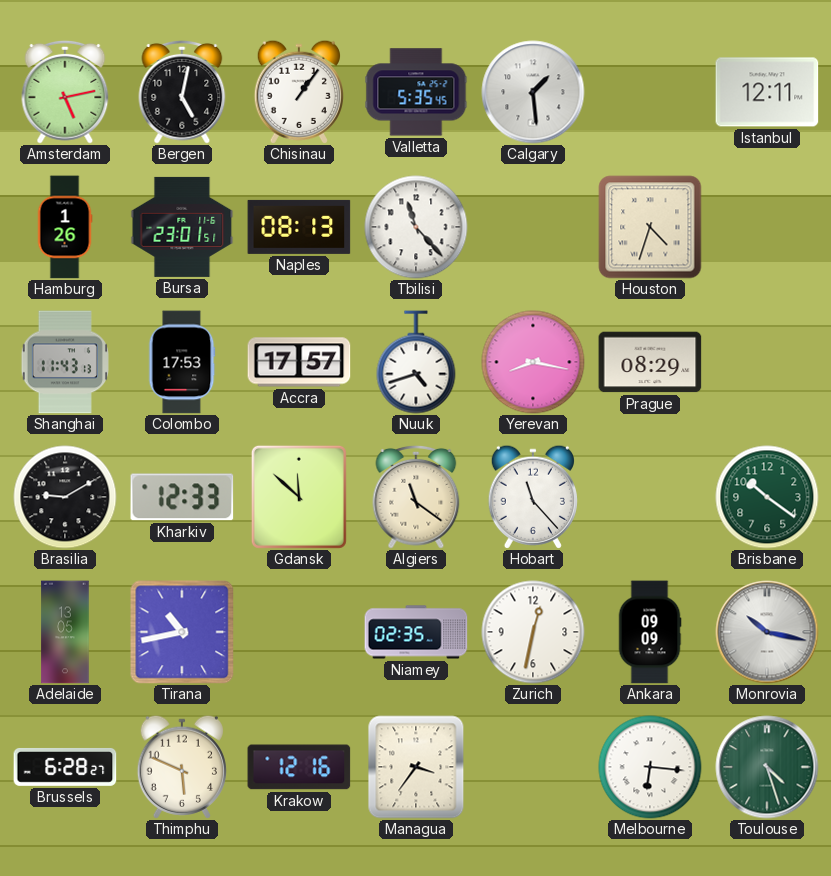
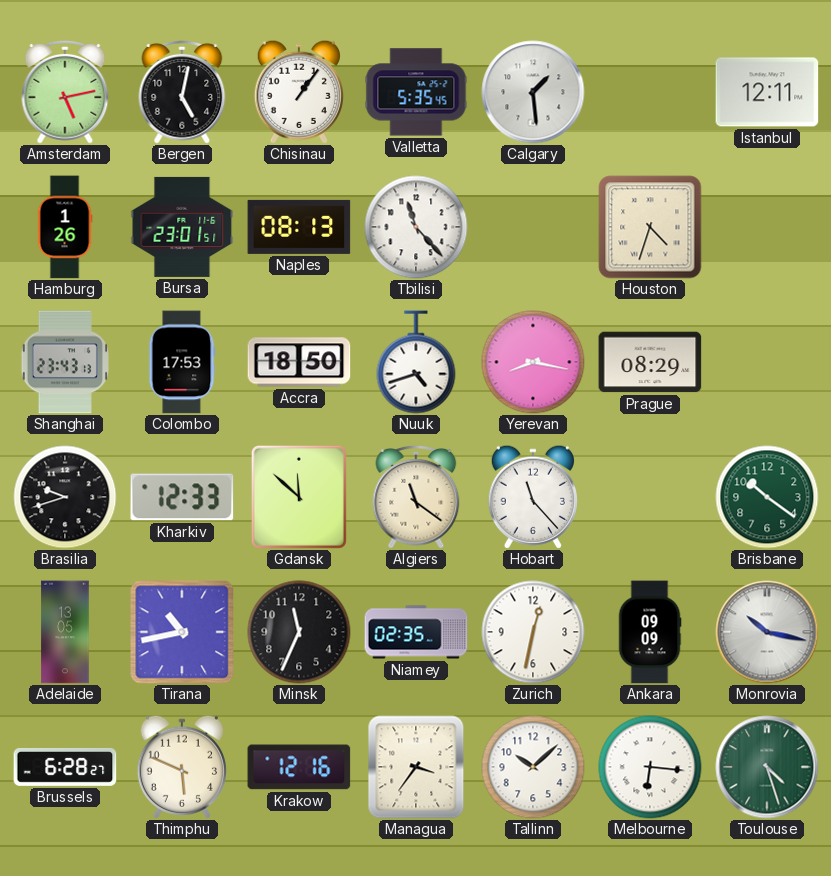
Shanghai: 11:43 -> 23:43 (65, 362)
Accra: 17:57 -> 18:50 (299, 362)
Brasilia: 9:10 -> 9:42 (65, 497)
Minsk: none -> 11:34 (299, 632)
Tallinn: none -> 10:08 (533, 767)
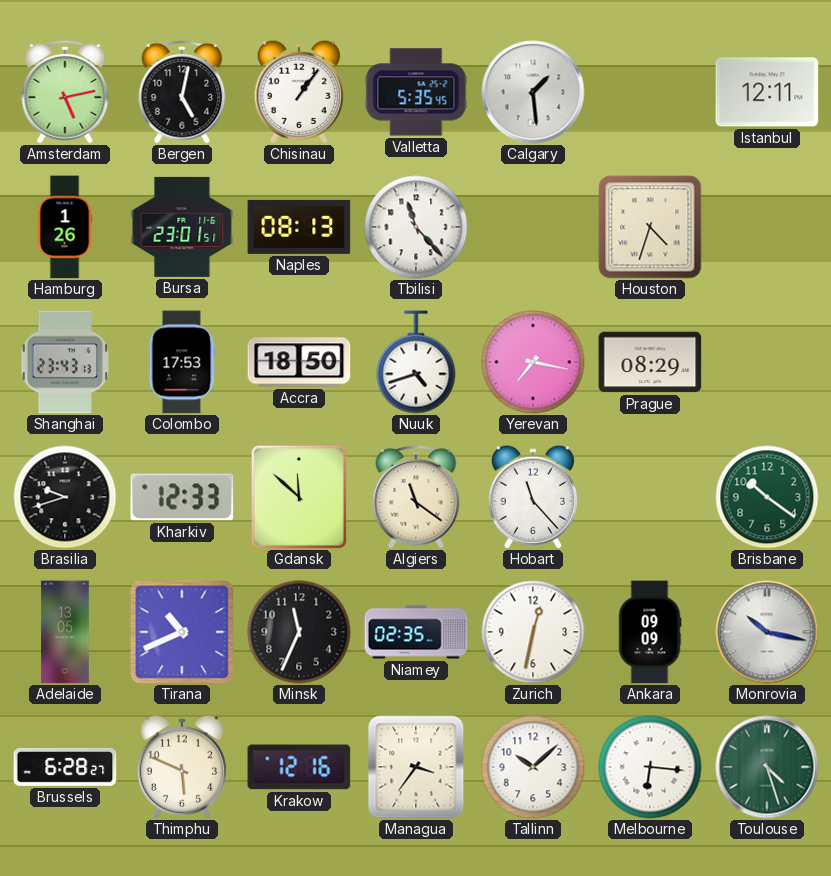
Yerevan: 8:17 -> 7:17 (533, 362)
Tirana: 10:43 -> 10:41 (182, 632)
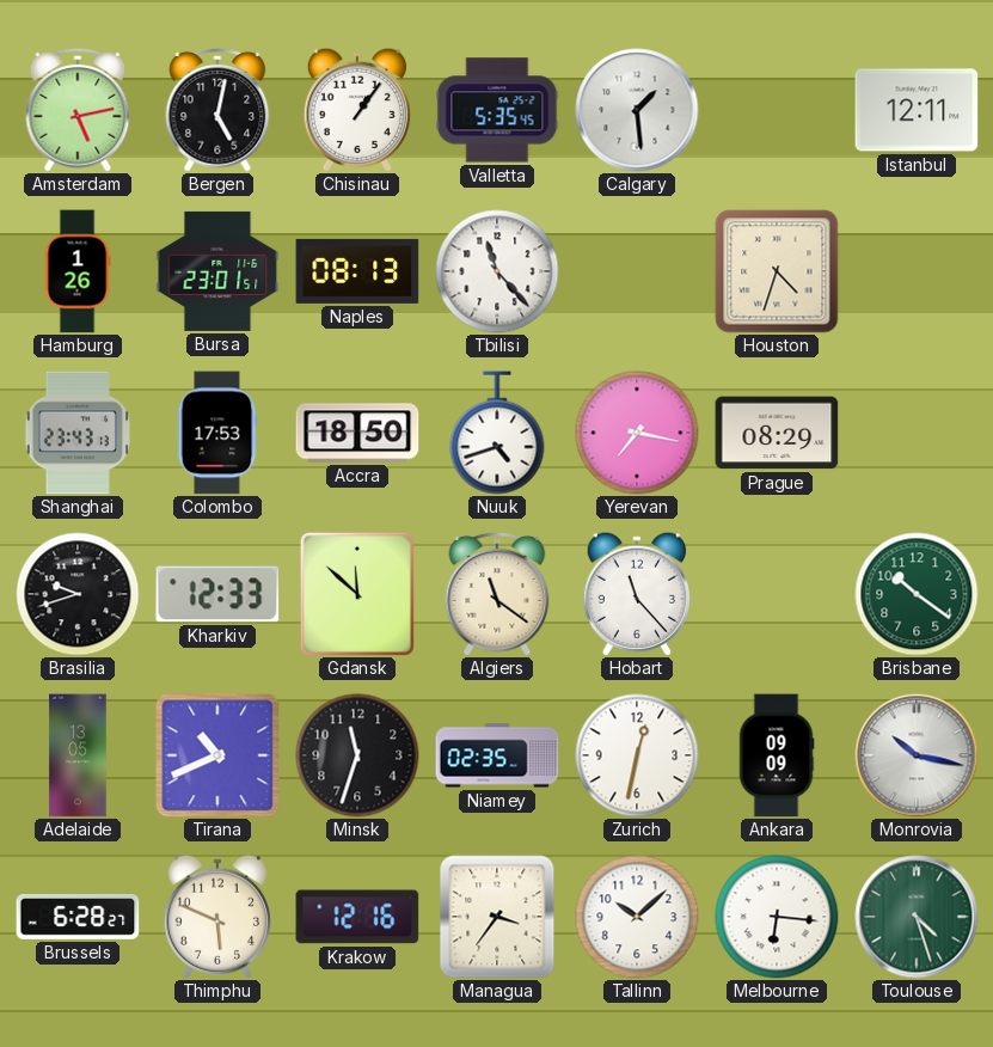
Minsk: 11:34 -> 11:33 (357, 755)
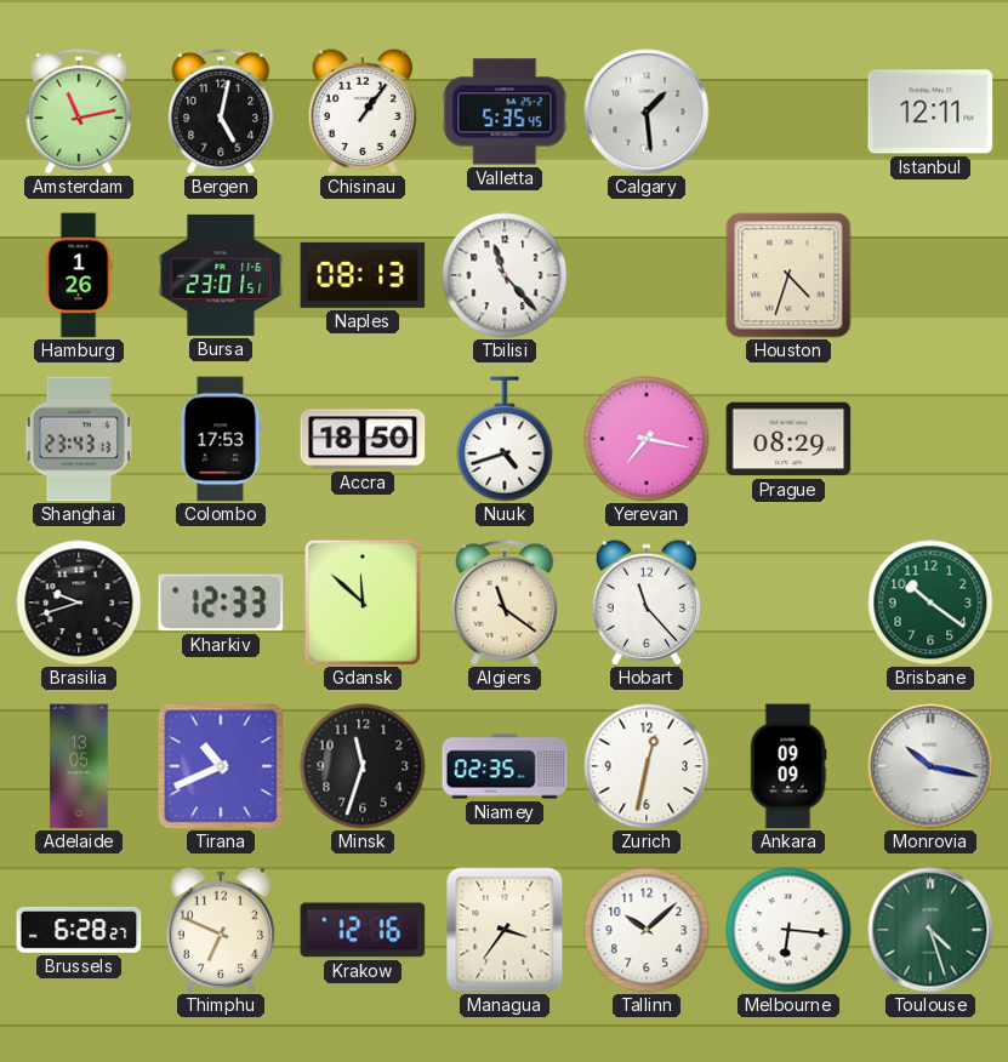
Amsterdam: 5:13 -> 11:13 (79, 112)
Thimphu: 5:49 -> 6:49 (221, 930)
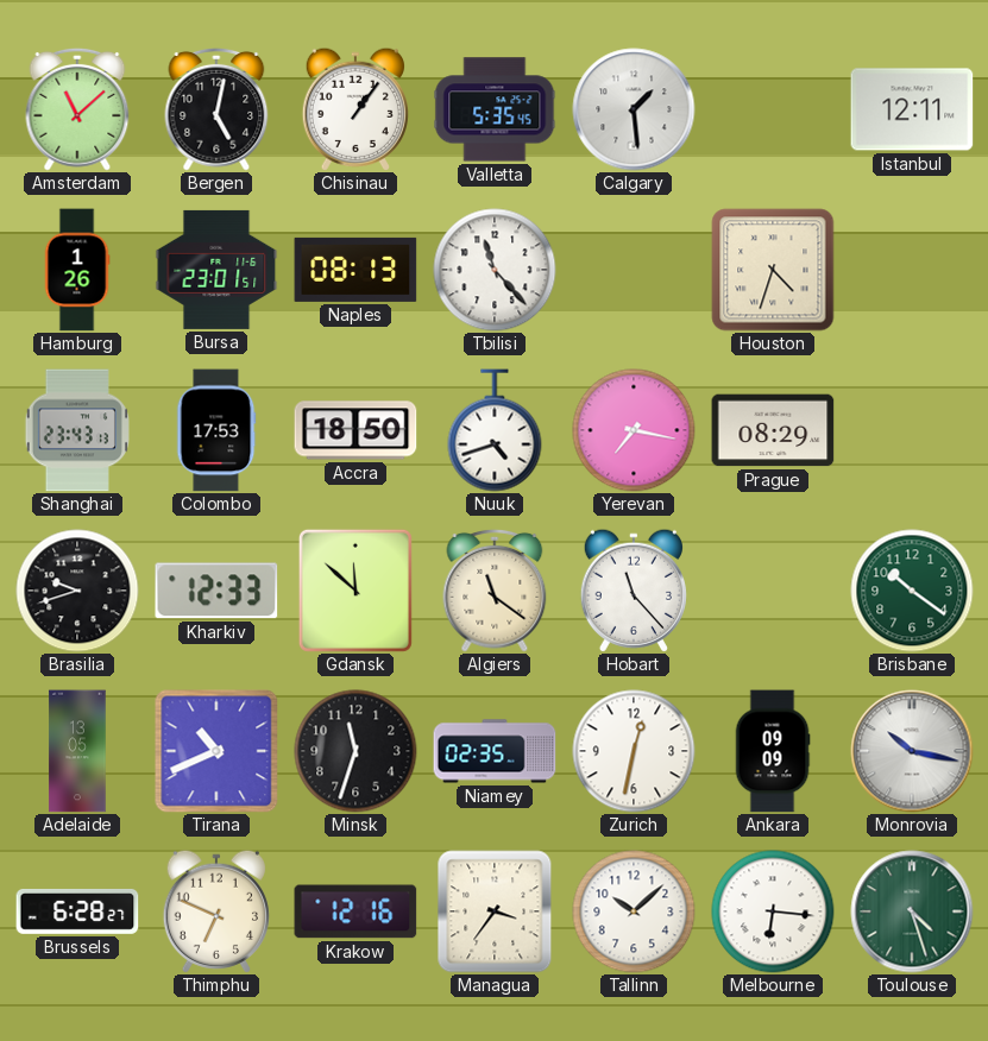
Amsterdam: 11:13 -> 11:08 (77, 109)
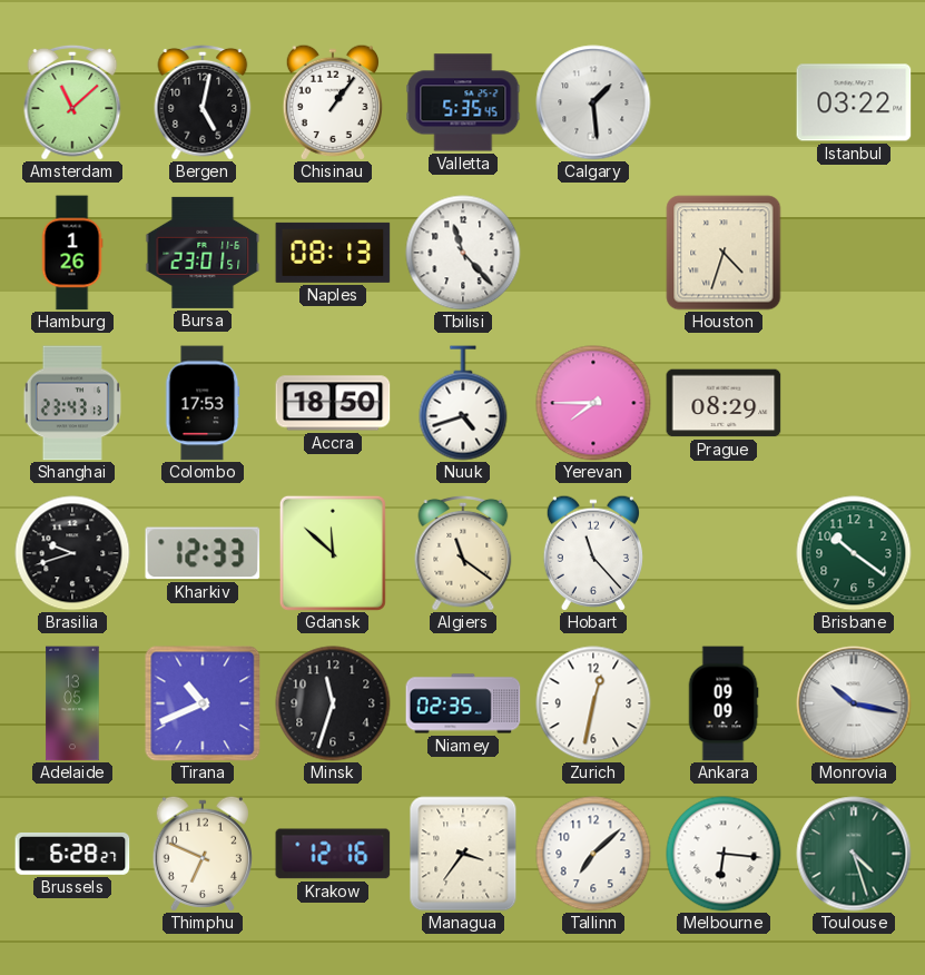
Istanbul: 12:11 -> 03:22 (854, 102)
Yerevan: 7:17 -> 7:45 (593, 403)
Tallinn: 10:08 -> 7:08 (593, 854)
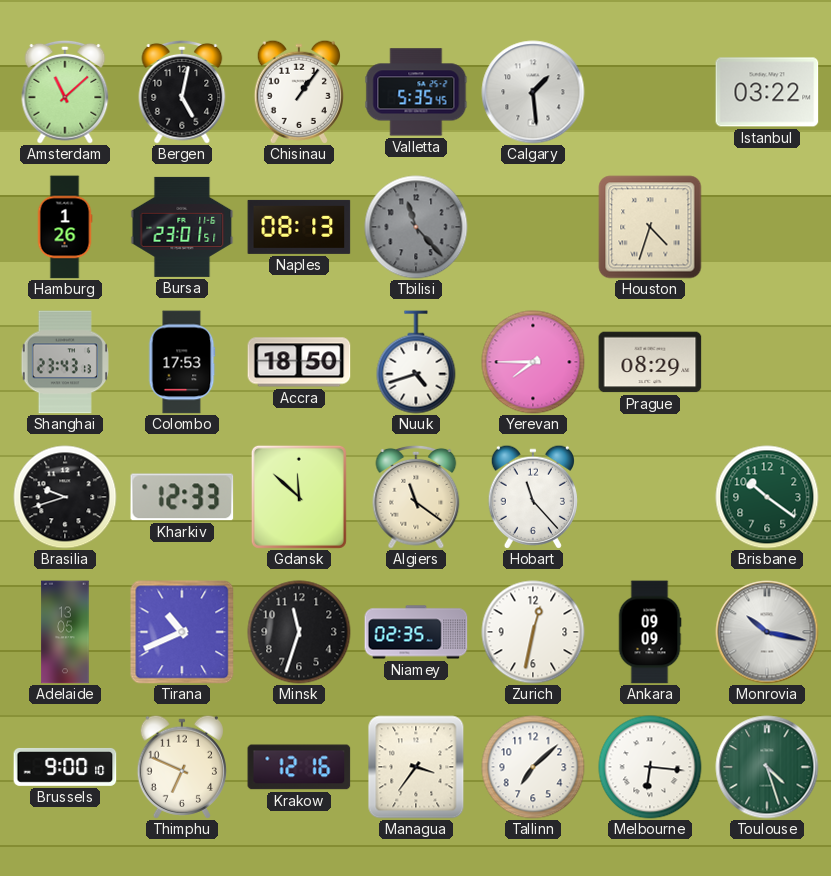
Tbilisi dial: white -> grey (416, 227)
Brussels: 6:28 -> 9:00 (65, 767)
